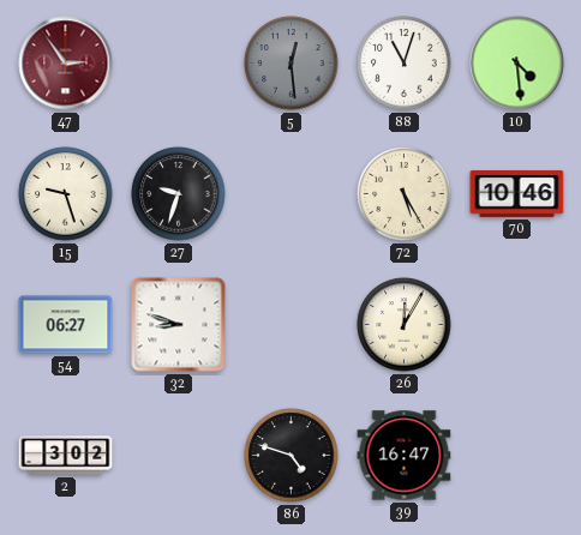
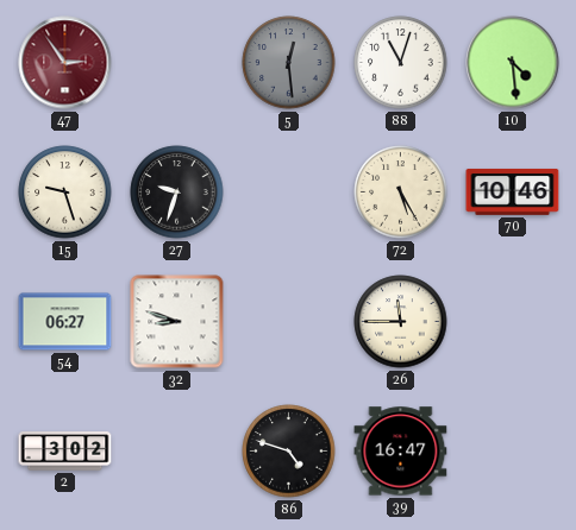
26: 12:05 -> 11:45 (401, 322)
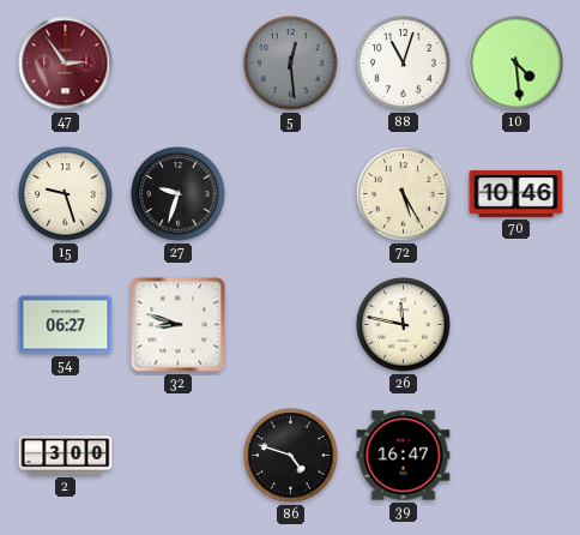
26: 11:45 -> 11:47 (404, 325)
2: 3:02 -> 3:00 (66, 456)
